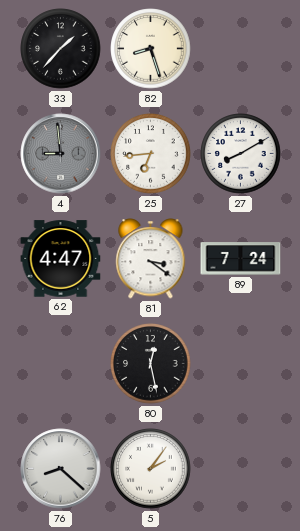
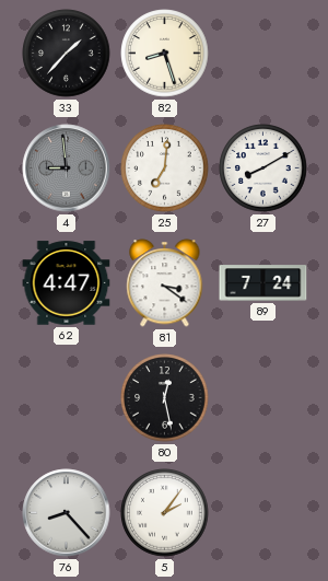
25: 6:44 -> 7:01 (165, 169)
76: 8:22 -> 8:23 (67, 513)
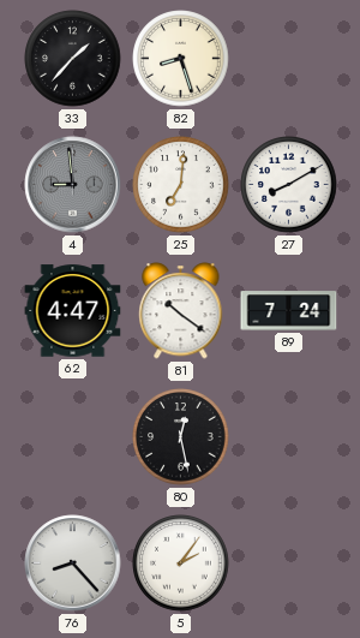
81: 3:21 -> 10:21 (181, 311)
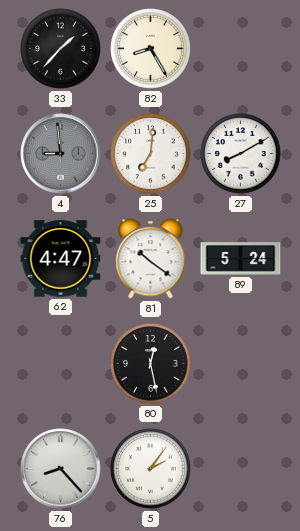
82: 8:27 -> 8:25 (151, 49)
89: 7:24 -> 5:24 (241, 259)
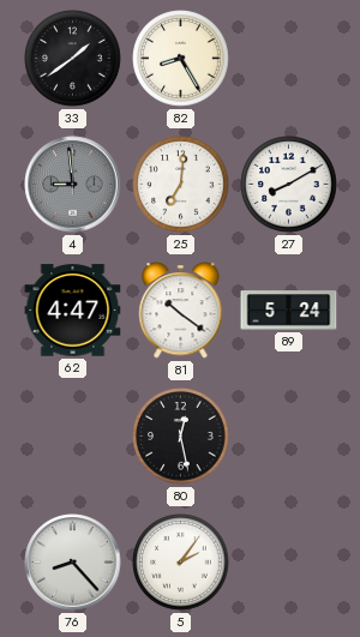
33: 1:37 -> 1:39 (73, 59)
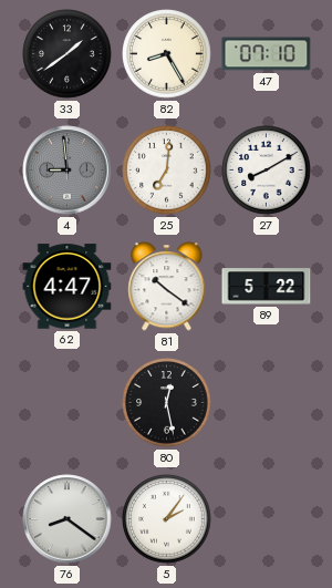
47: none -> 07:10 (267, 54)
89: 5:24 -> 5:22 (267, 287)
76: 8:23 -> 8:21 (68, 519)
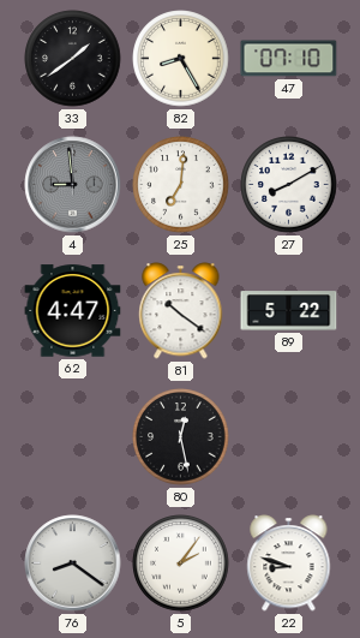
22: none -> 8:48 (289, 564)
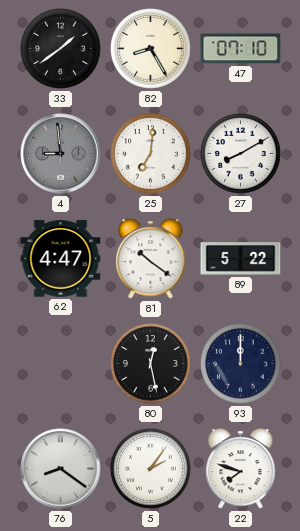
93: none -> 12:00 (241, 364)
22: 8:48 -> 7:48 (241, 469)
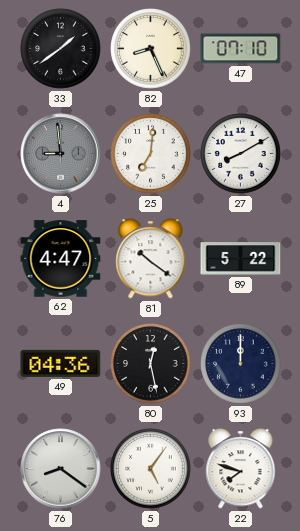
82: 8:25 -> 8:26 (151, 49)
49: none -> 04:36 (61, 363)
5: 2:06 -> 5:06 (151, 469)
